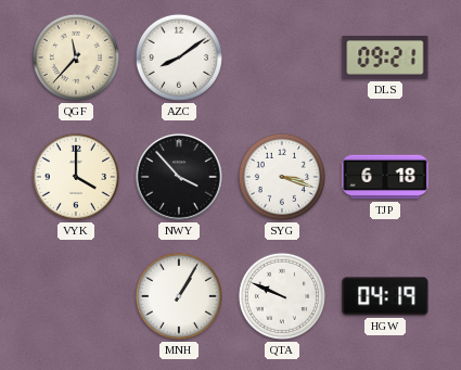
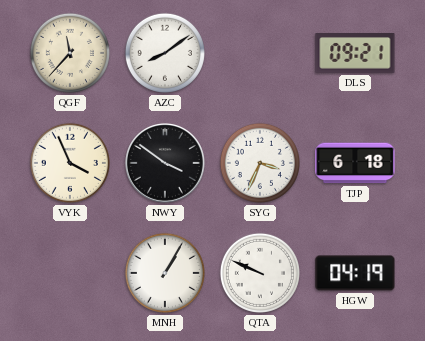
VYK: 4:00 -> 3:56 (70, 163)
NWY: 3:53 -> 3:51 (165, 163)
SYG: 3:18 -> 3:34 (260, 163)
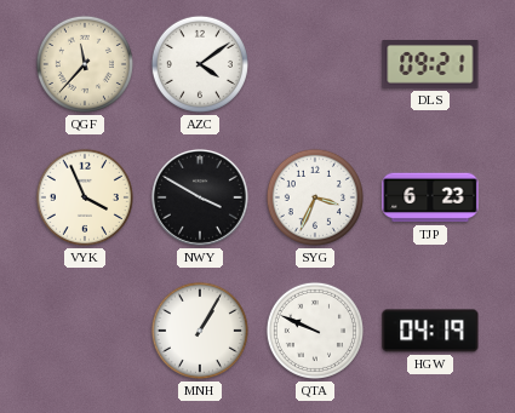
AZC: 8:09 -> 4:09 (200, 64)
NWY: 3:51 -> 3:50 (200, 197)
TJP: 6:18 -> 6:23 (430, 197)
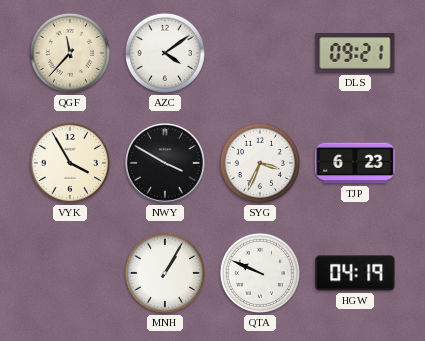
VYK: 3:56 -> 3:55 (70, 163)
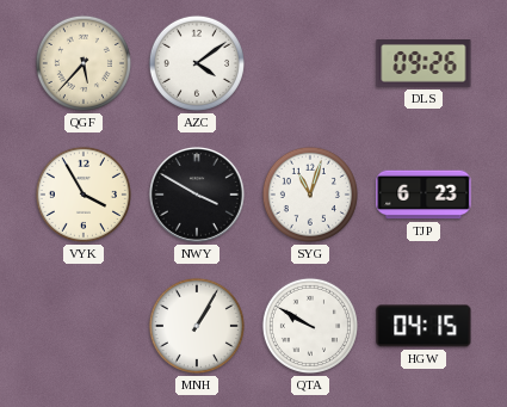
QGF: 11:37 -> 5:37 (84, 63)
DLS: 09:21 -> 09:26 (423, 63)
SYG: 3:34 -> 11:03 (310, 195)
QTA: 9:49 -> 9:50 (310, 326)
HGW: 04:19 -> 04:15 (423, 326)
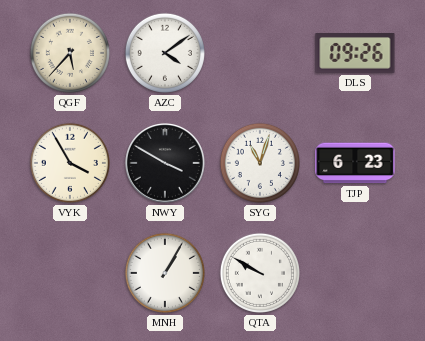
HGW: 04:15 -> none (423, 326)
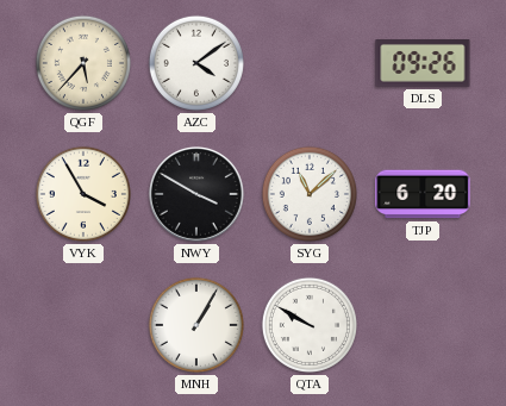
SYG: 11:03 -> 11:08 (310, 194)
TJP: 6:23 -> 6:20 (423, 194)
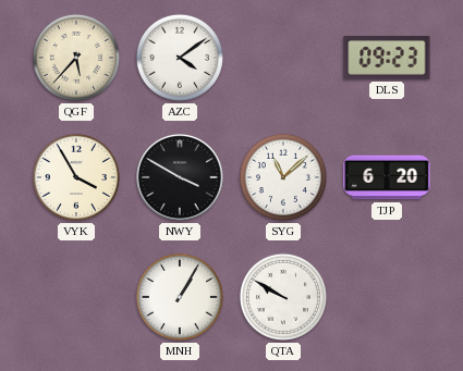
DLS: 09:26 -> 09:23 (387, 58)
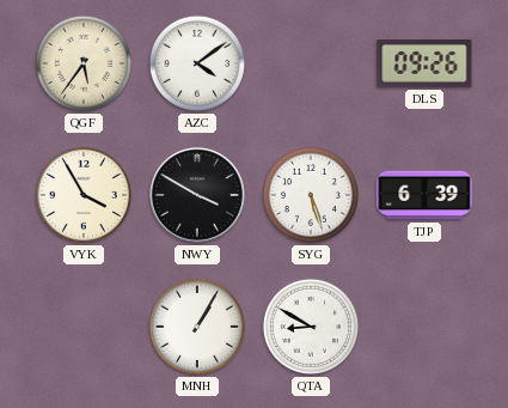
QGF: 5:37 -> 5:36 (84, 63)
DLS: 09:23 -> 09:26 (424, 63)
SYG: 11:08 -> 5:27 (311, 195)
TJP: 6:20 -> 6:39 (424, 195)
QTA: 9:50 -> 8:50 (311, 327)
